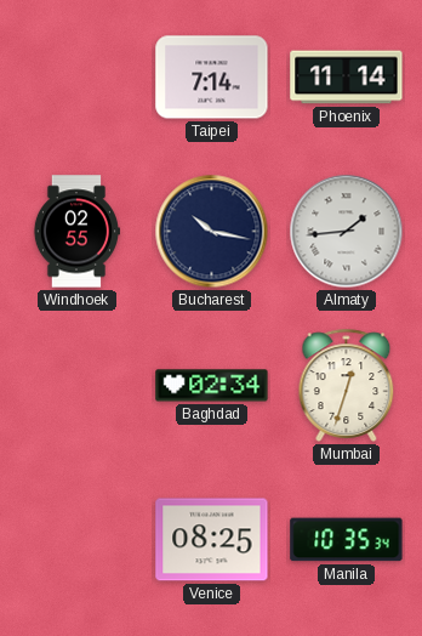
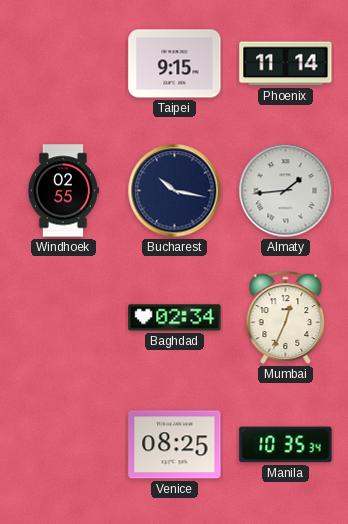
Taipei: 7:14 -> 9:15 (175, 64)
Mumbai: 12:33 -> 12:34 (286, 317)
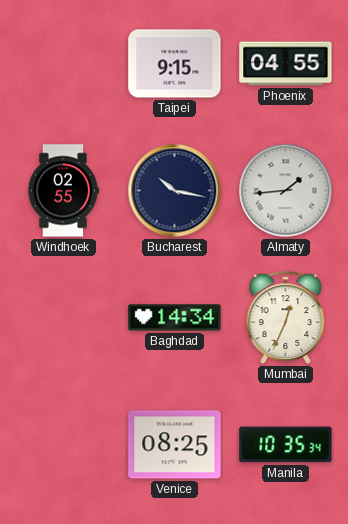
Phoenix: 11:14 -> 04:55 (286, 64)
Baghdad: 02:34 -> 14:34 (175, 318)
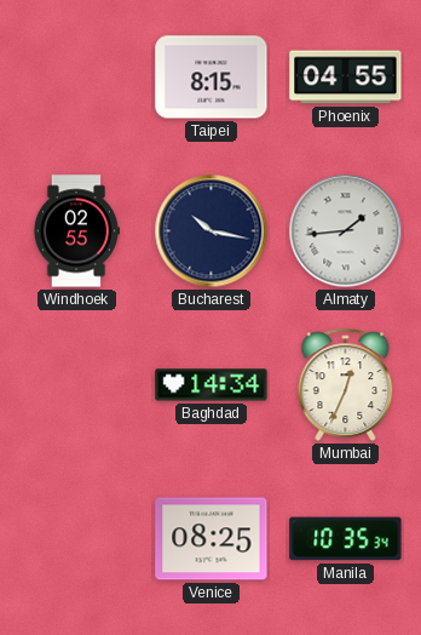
Taipei: 9:15 -> 8:15 (212, 78)
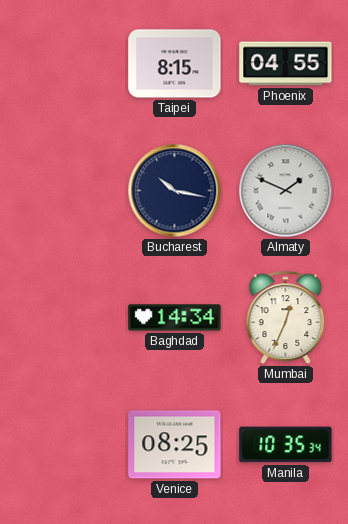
Windhoek: 02:55 -> none (75, 231)
Almaty: 1:44 -> 1:49 (286, 191)
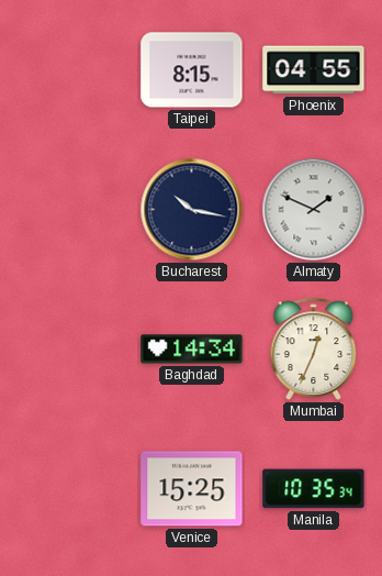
Venice: 08:25 -> 15:25 (192, 489)
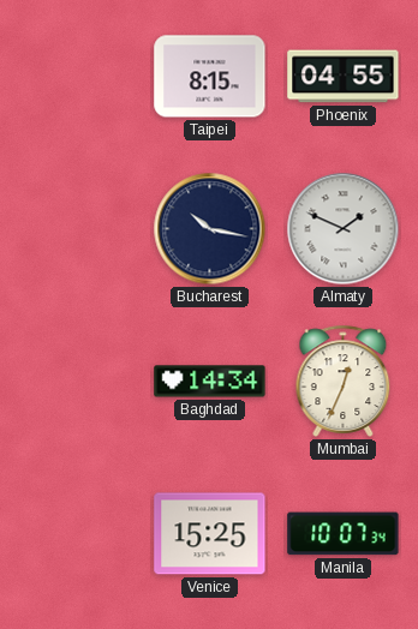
Manila: 10:35 -> 10:07 (344, 534)
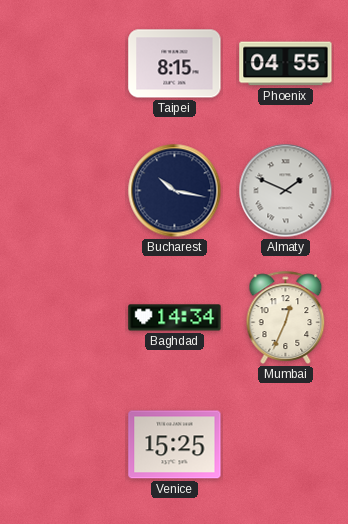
Manila: 10:07 -> none (344, 534)
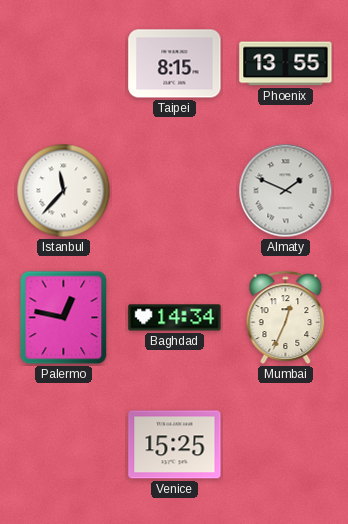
Phoenix: 04:55 -> 13:55 (286, 64)
Istanbul: none -> 11:37 (64, 191)
Bucharest: 10:17 -> none (175, 191)
Palermo: none -> 12:47 (64, 318)
